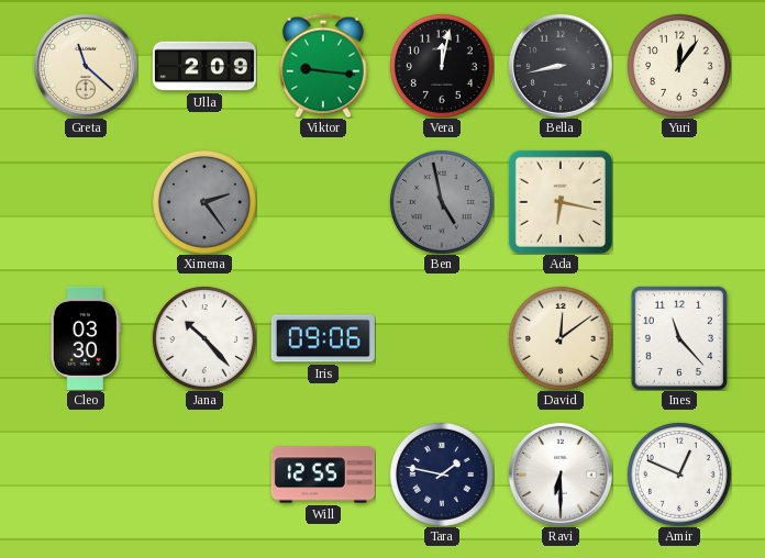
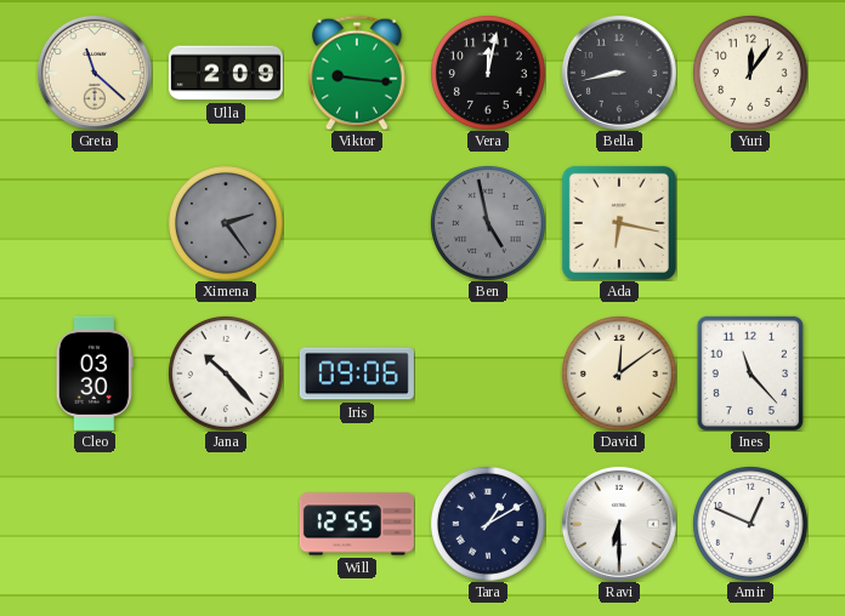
Tara: 1:47 -> 1:10 (488, 524)
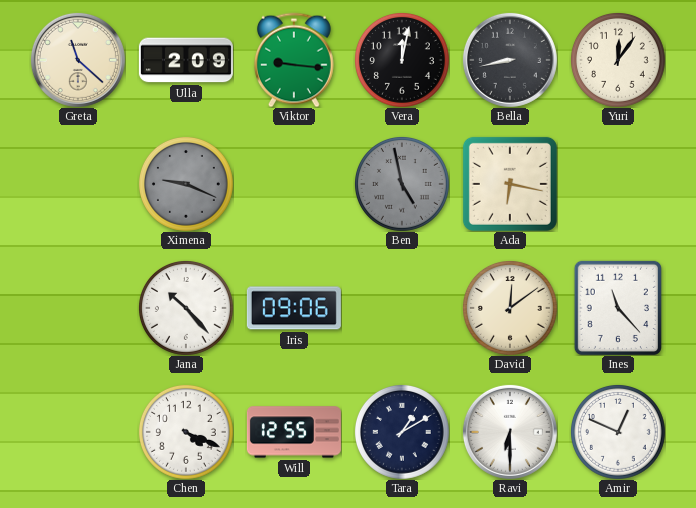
Ximena: 2:24 -> 9:19 (186, 184)
Cleo: 03:30 -> none (95, 373)
Chen: none -> 4:19 (186, 432)
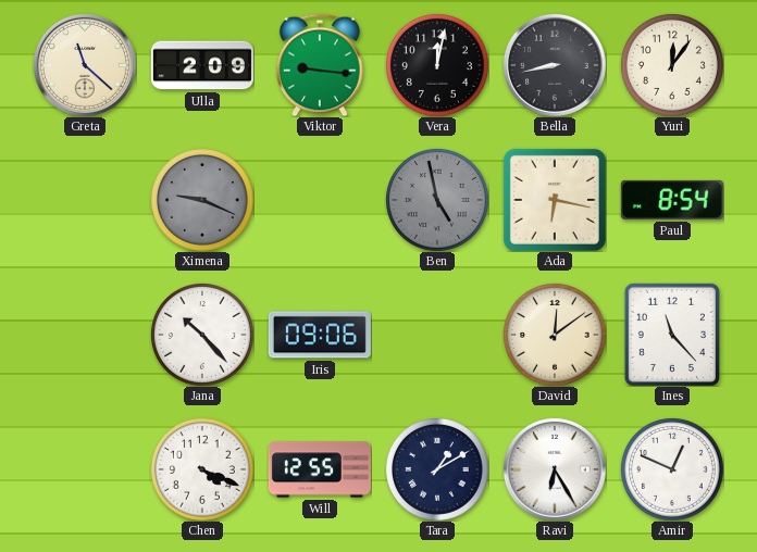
Paul: none -> 8:54 (672, 200)
Ravi: 6:30 -> 6:25 (555, 469)
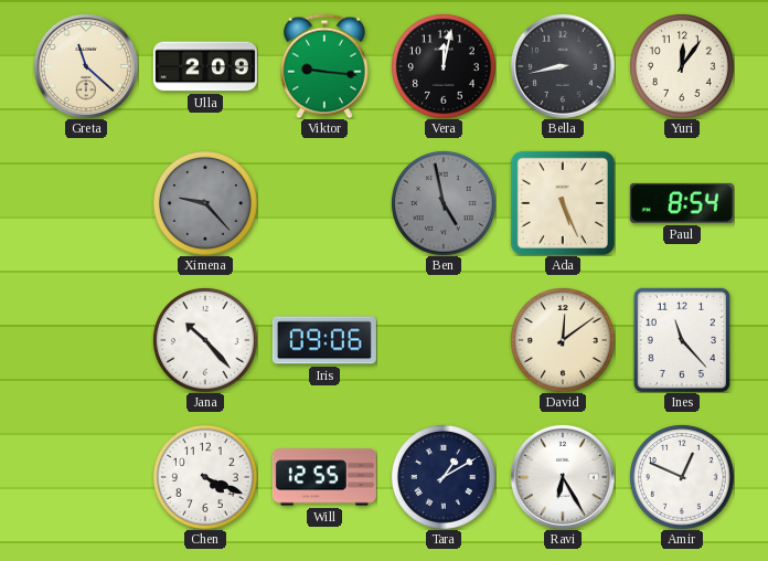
Ximena: 9:19 -> 9:23 (205, 203)
Ada: 6:17 -> 5:26 (563, 203)
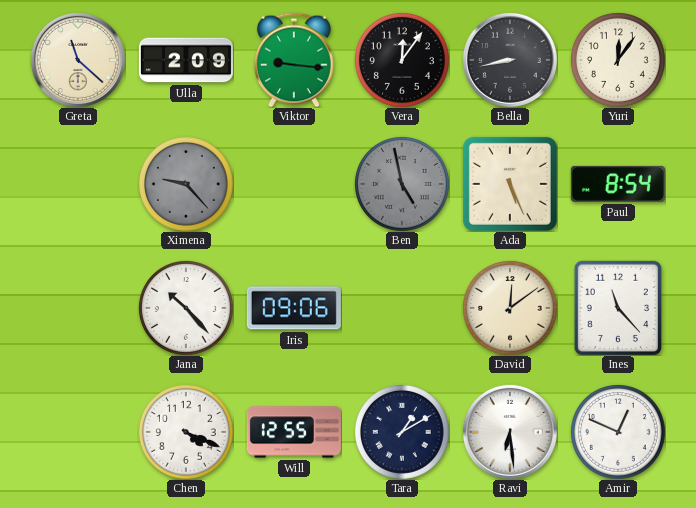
Vera: 12:02 -> 12:06 (402, 60)
Ravi: 6:25 -> 6:29 (510, 432)
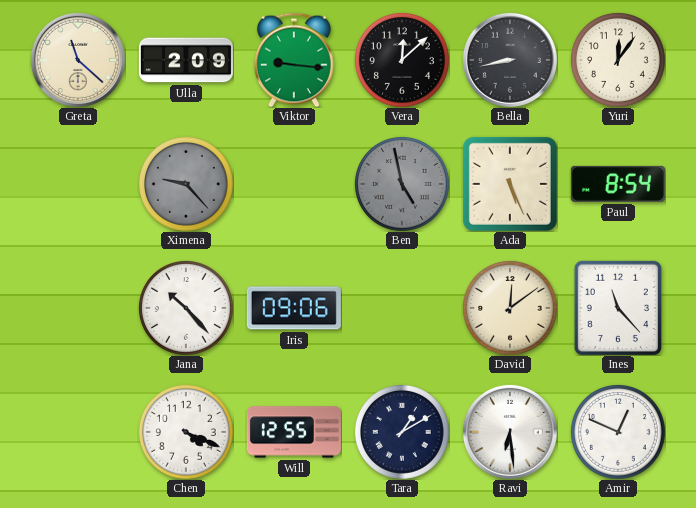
Vera: 12:06 -> 12:08 (402, 60)
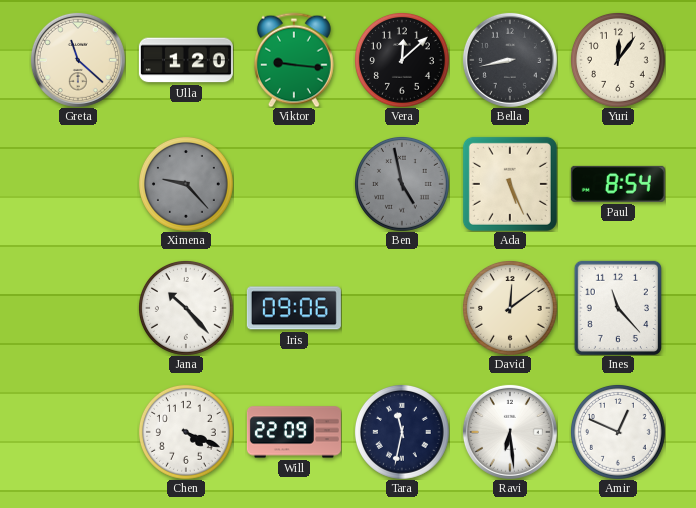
Ulla: 2:09 -> 1:20 (186, 60)
Will: 12:55 -> 22:09 (294, 432)
Tara: 1:10 -> 11:32 (402, 432)
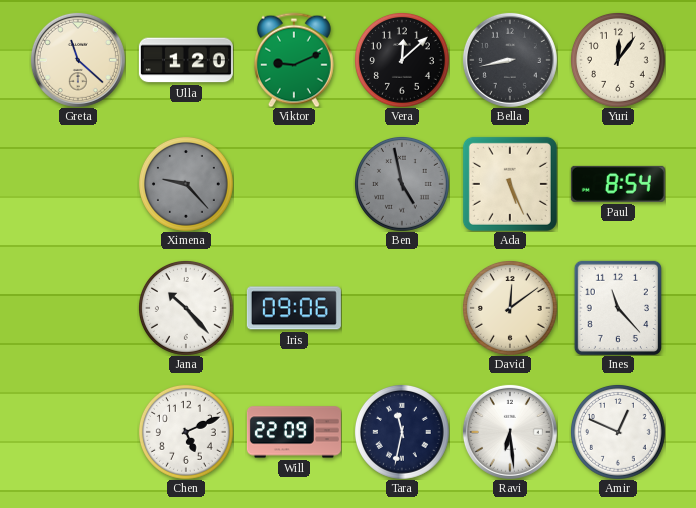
Viktor: 9:16 -> 9:11 (294, 60)
Chen: 4:19 -> 5:11 (186, 432)
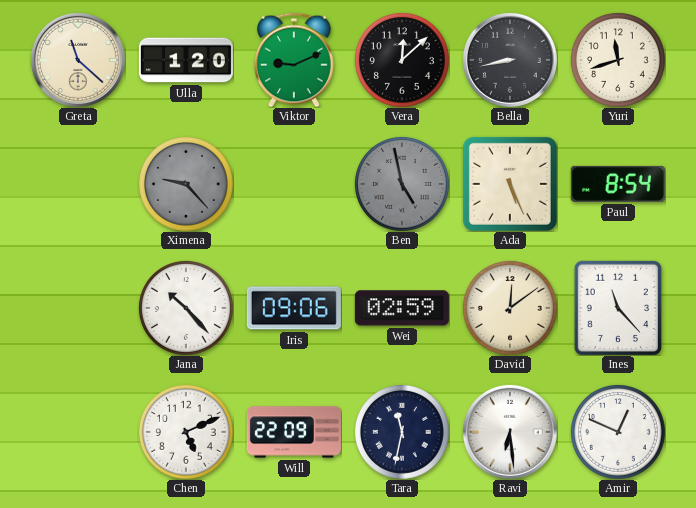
Yuri: 12:06 -> 11:42 (618, 60)
Wei: none -> 02:59 (402, 308)
